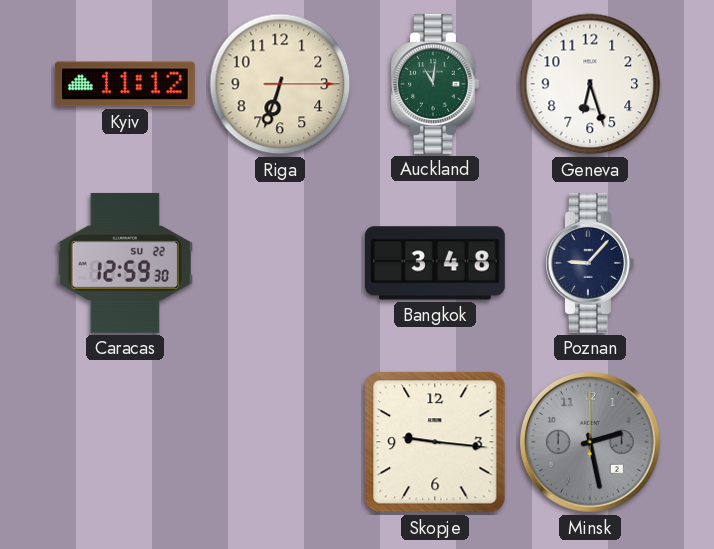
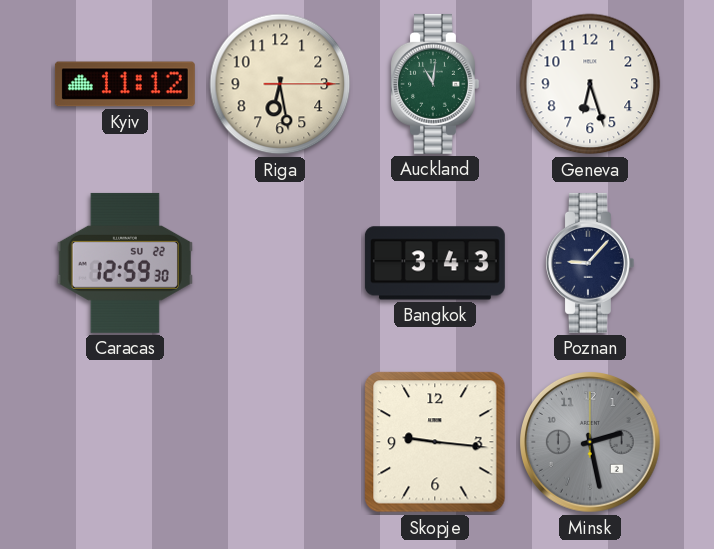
Riga: 6:33 -> 6:28 (280, 84)
Bangkok: 3:48 -> 3:43 (435, 263)
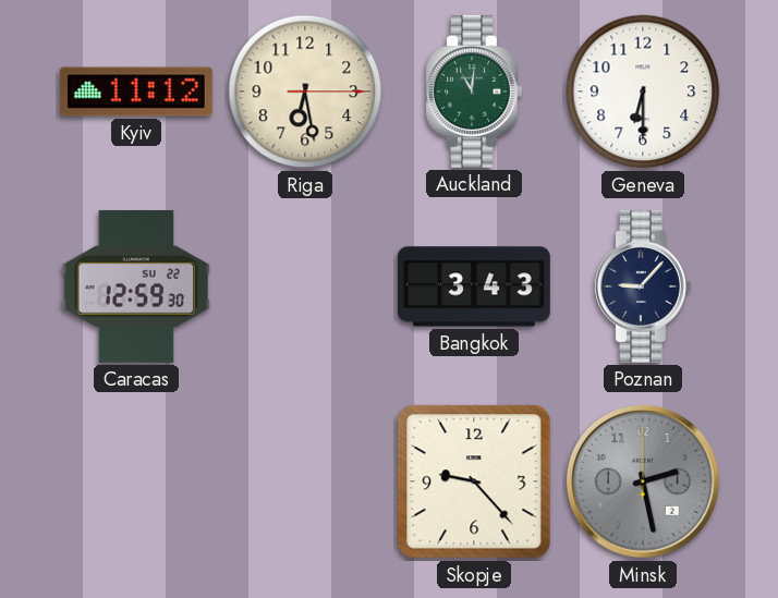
Geneva: 6:27 -> 6:30 (643, 91)
Skopje: 9:16 -> 9:23 (474, 481)
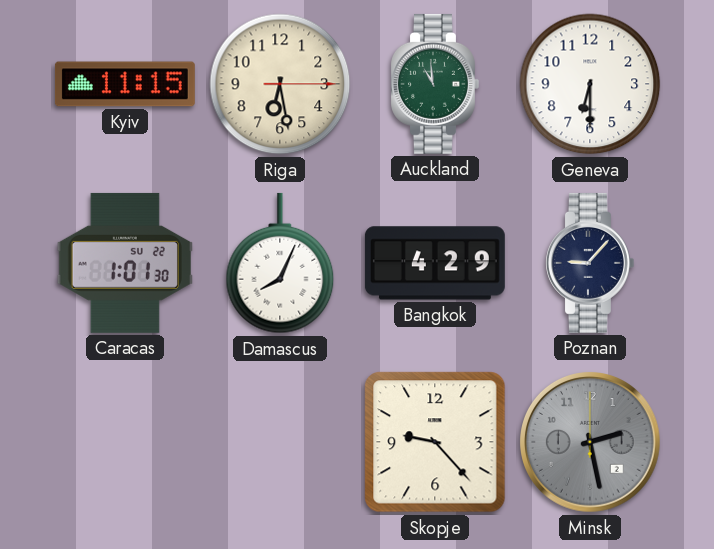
Kyiv: 11:12 -> 11:15 (125, 84)
Auckland: 11:01 -> 10:59 (435, 84)
Caracas: 12:59 -> 1:01 (125, 263)
Damascus: none -> 8:04 (280, 263)
Bangkok: 3:43 -> 4:29 (435, 263)
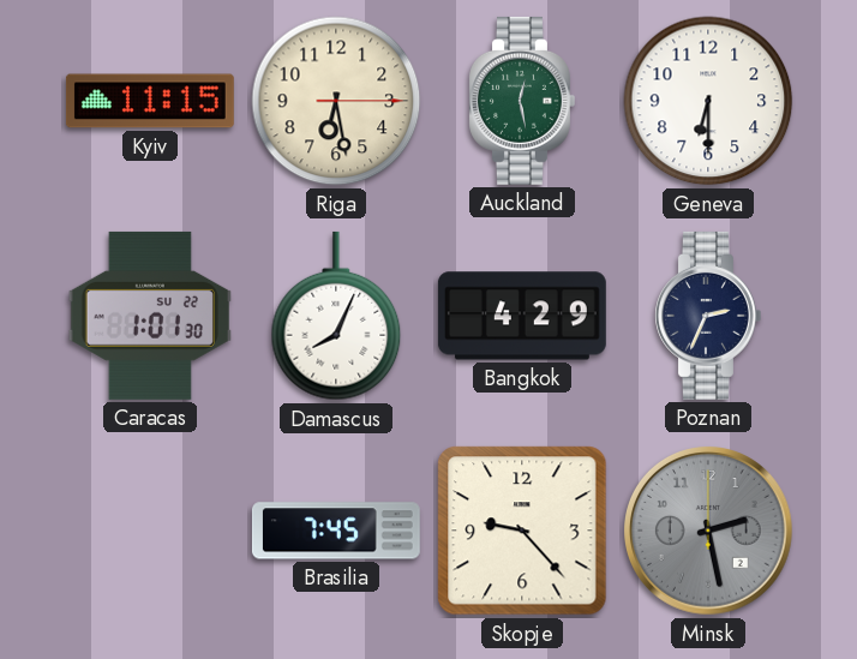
Auckland: 10:59 -> 12:28 (522, 101)
Poznan: 9:07 -> 2:34 (708, 316)
Brasilia: none -> 7:45 (336, 531)
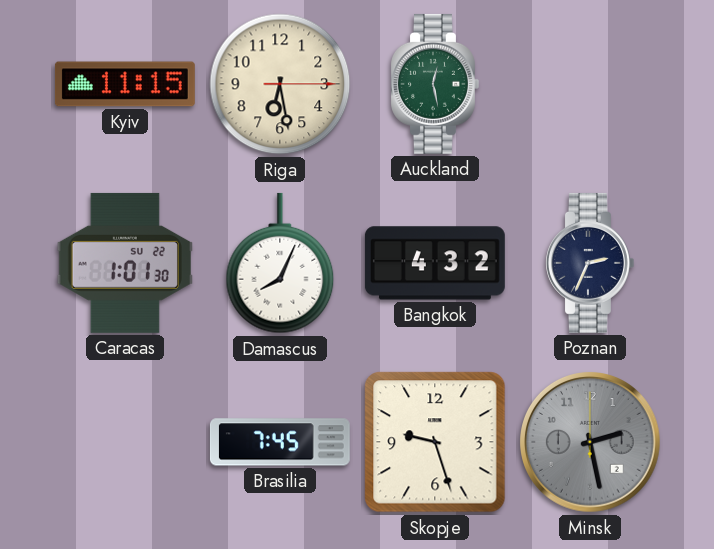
Geneva: 6:30 -> none (708, 101)
Bangkok: 4:29 -> 4:32 (435, 263)
Skopje: 9:23 -> 9:27 (435, 442)
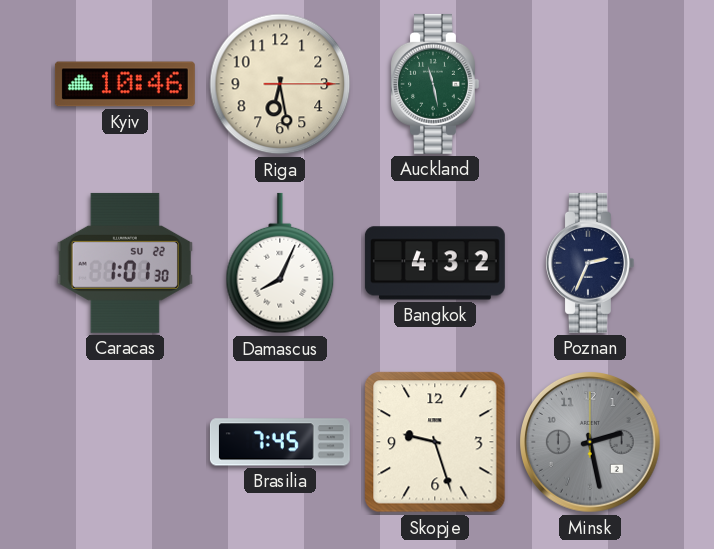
Kyiv: 11:15 -> 10:46 (125, 84)
Auckland: 12:28 -> 11:28 (435, 84)
